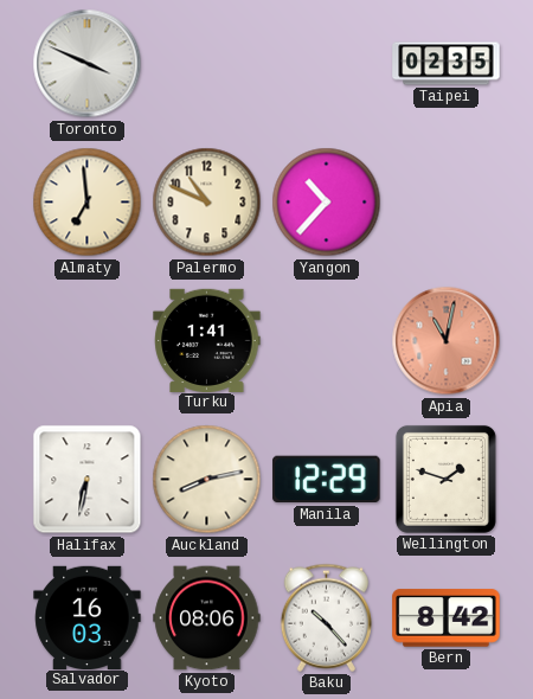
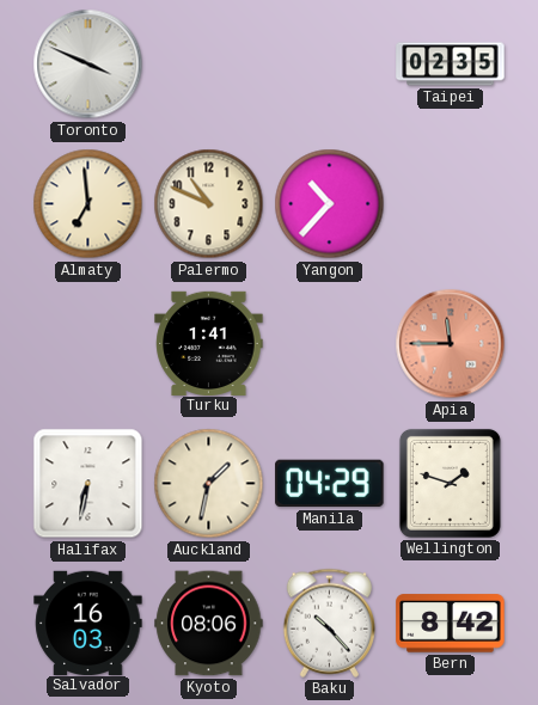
Apia: 11:02 -> 11:45 (451, 344)
Auckland: 8:13 -> 1:32 (209, 484)
Manila: 12:29 -> 04:29 (330, 484)
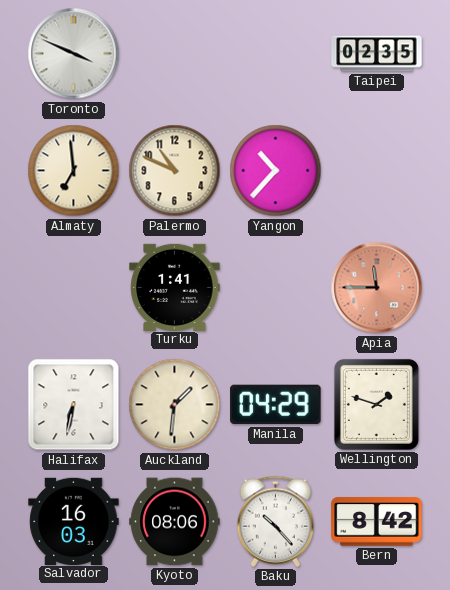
Auckland: 1:32 -> 1:31 (175, 405)
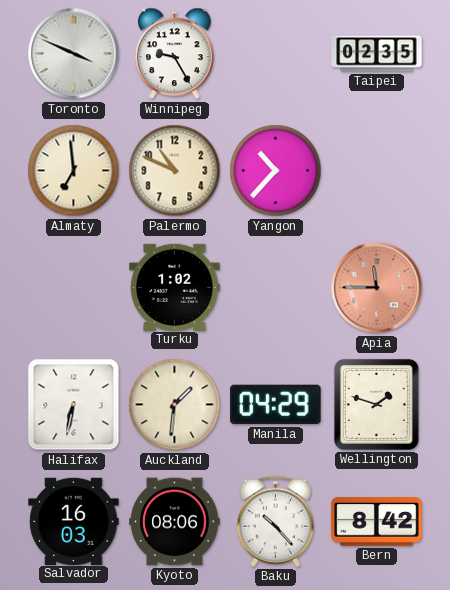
Winnipeg: none -> 9:25 (175, 54)
Turku: 1:41 -> 1:02 (175, 287)
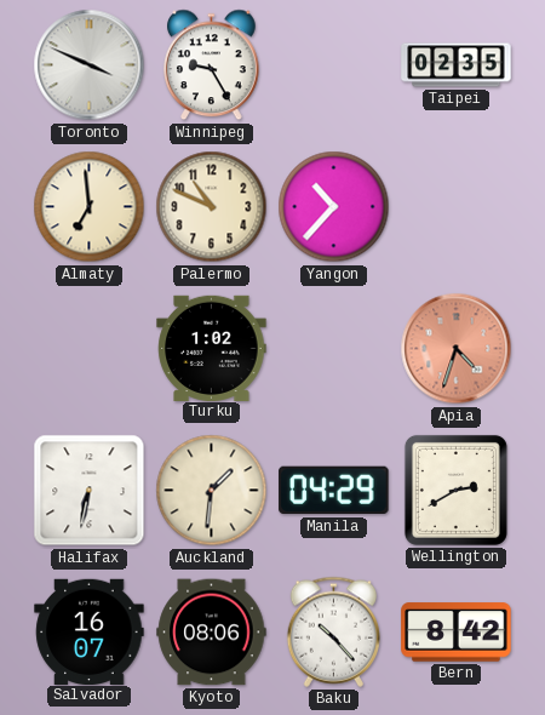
Apia: 11:45 -> 4:33 (457, 349)
Wellington: 1:48 -> 2:40 (455, 490)
Salvador: 16:03 -> 16:07 (90, 631)
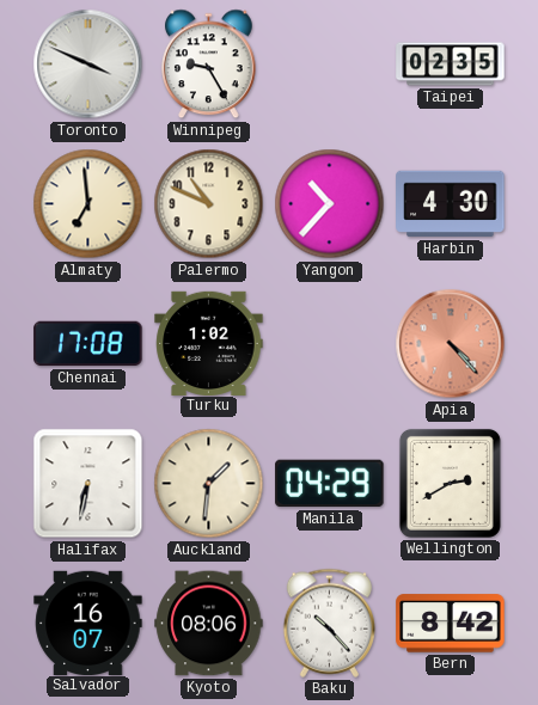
Harbin: none -> 4:30 (451, 204)
Chennai: none -> 17:08 (88, 344)
Apia: 4:33 -> 4:23 (451, 344)
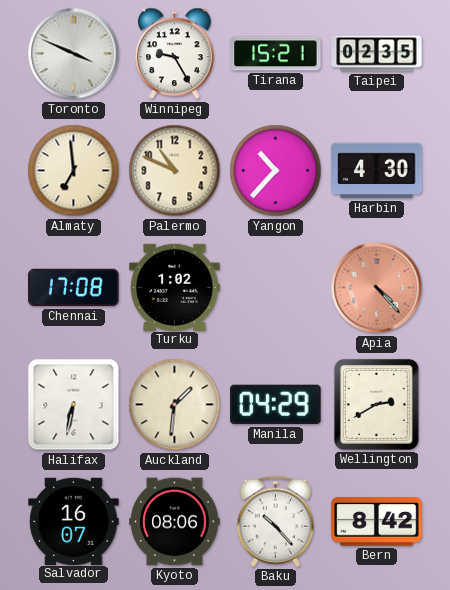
Tirana: none -> 15:21 (276, 54)
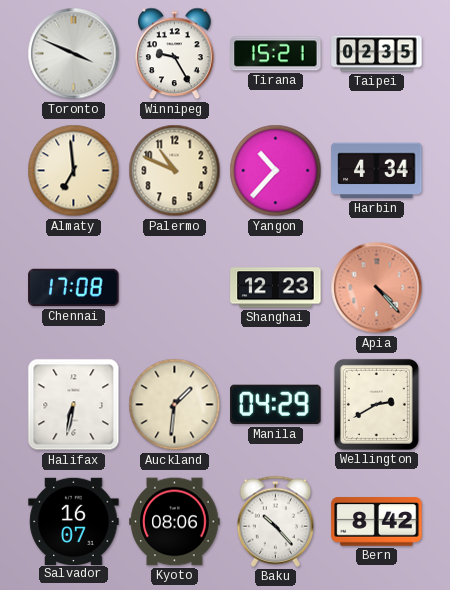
Harbin: 4:30 -> 4:34 (377, 171)
Turku: 1:02 -> none (175, 287)
Shanghai: none -> 12:23 (276, 288)
